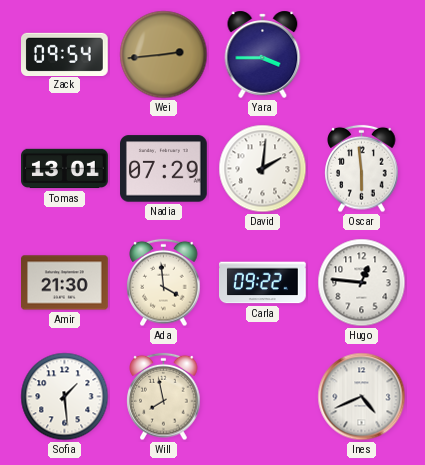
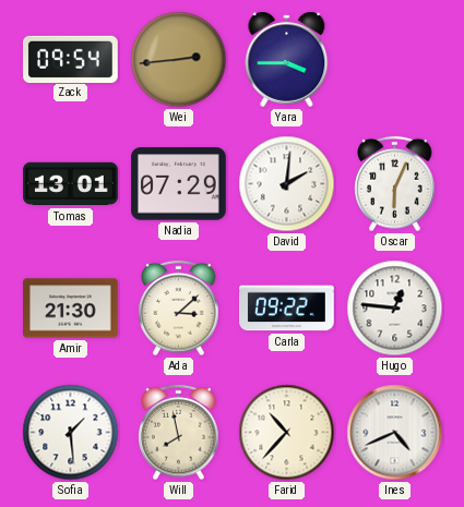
Oscar: 5:59 -> 6:04 (395, 184)
Ada: 3:59 -> 3:08 (179, 309)
Farid: none -> 10:37 (287, 433)
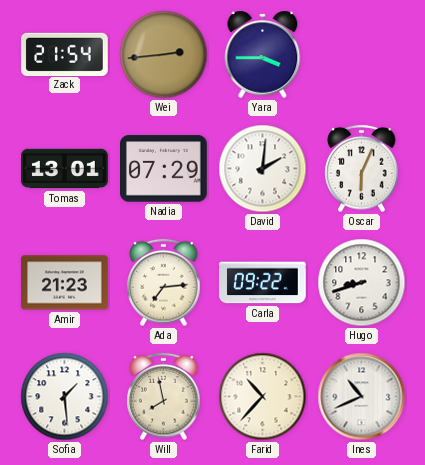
Zack: 09:54 -> 21:54 (65, 54)
Amir: 21:30 -> 21:23 (65, 283)
Ada: 3:08 -> 7:14 (164, 283)
Hugo: 12:46 -> 8:42 (362, 283)
Ines: 4:41 -> 10:41 (362, 397)
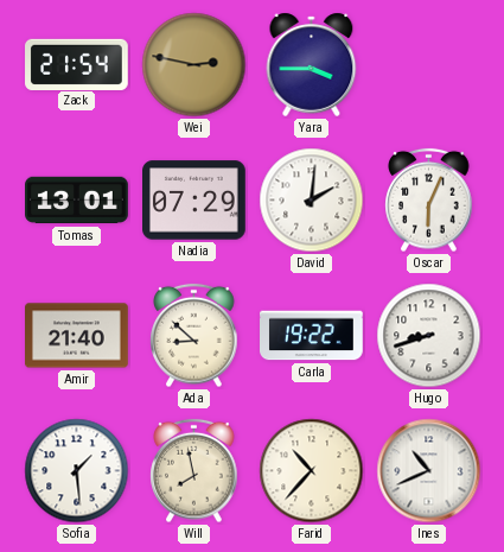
Wei: 2:44 -> 2:47 (194, 65)
Amir: 21:23 -> 21:40 (77, 336)
Ada: 7:14 -> 8:52 (194, 336)
Carla: 09:22 -> 19:22 (312, 336)
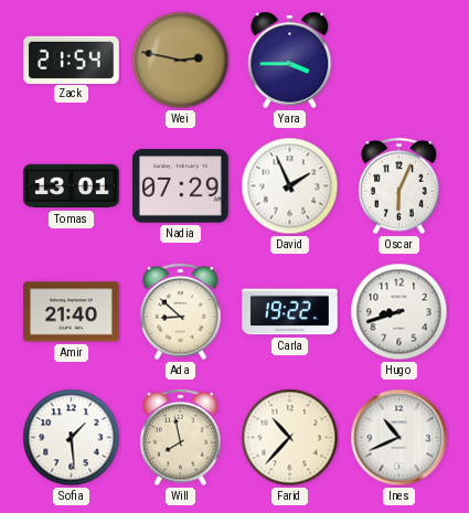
David: 2:01 -> 1:56 (290, 186)
